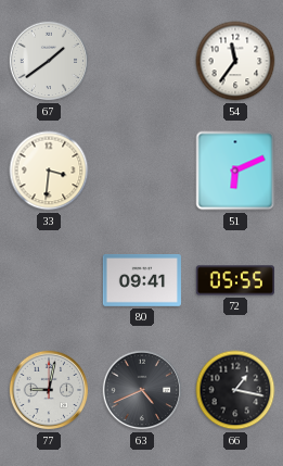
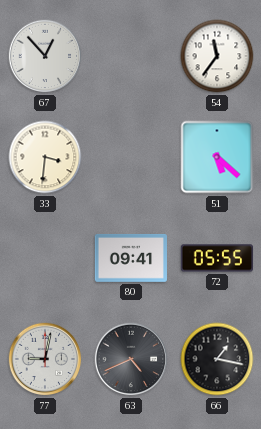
67: 1:39 -> 12:53 (45, 56)
51: 6:11 -> 5:22 (217, 157)
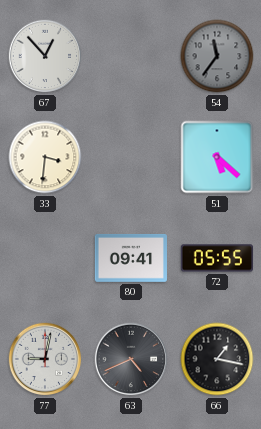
54 dial: white -> grey (217, 56)
